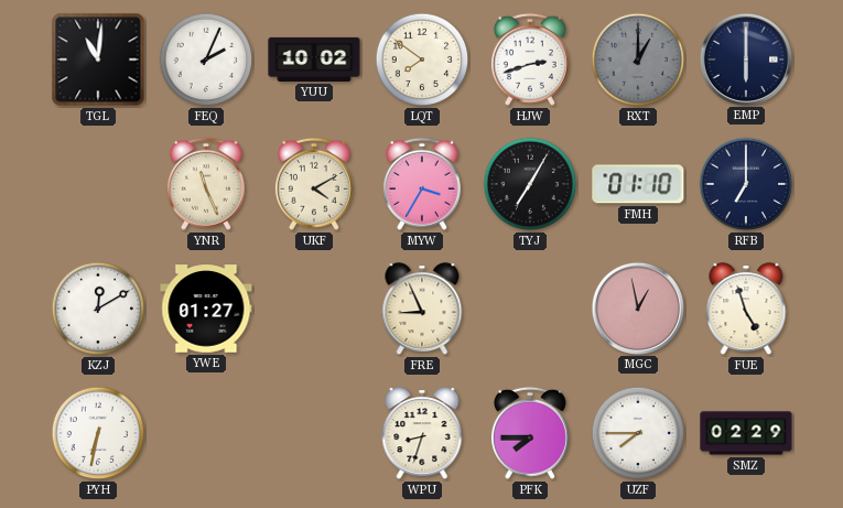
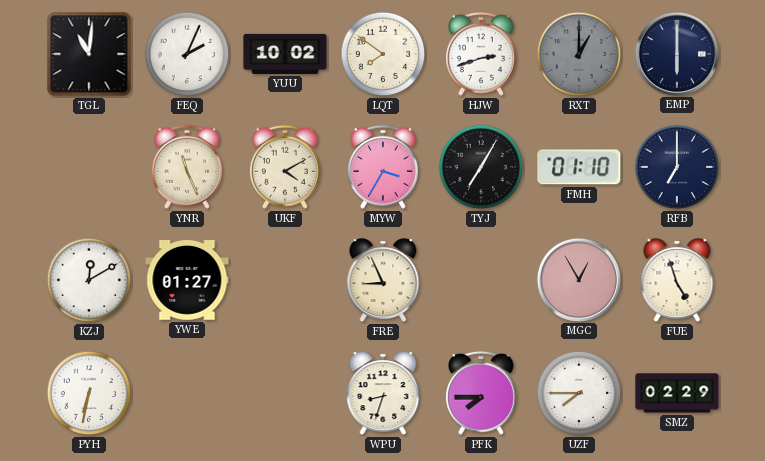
MGC: 12:58 -> 12:55 (578, 279)
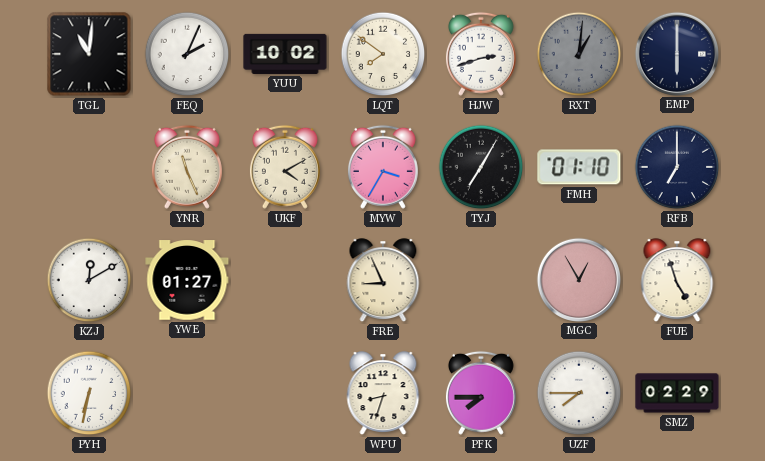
RXT: 1:00 -> 1:01 (579, 54)
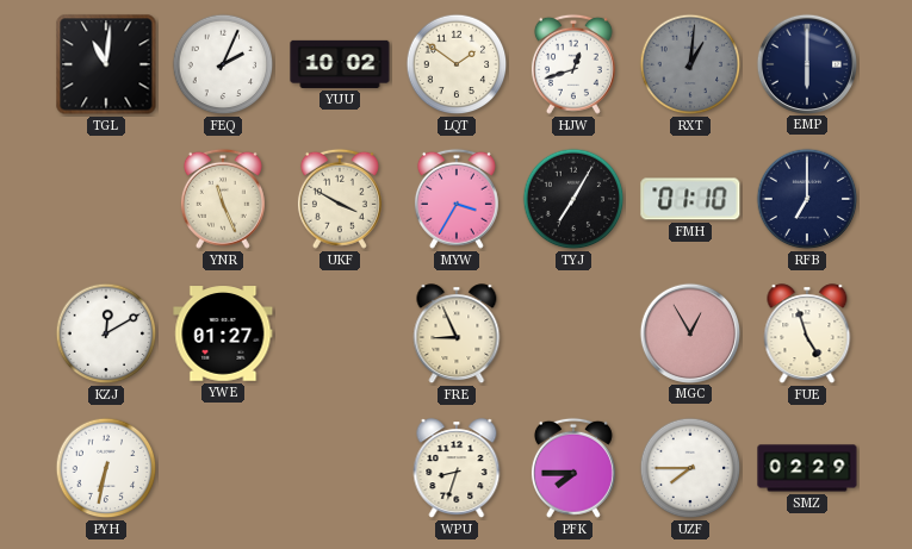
LQT: 7:51 -> 1:51 (457, 64)
HJW: 2:42 -> 12:42 (573, 64)
UKF: 4:10 -> 3:50 (340, 199)
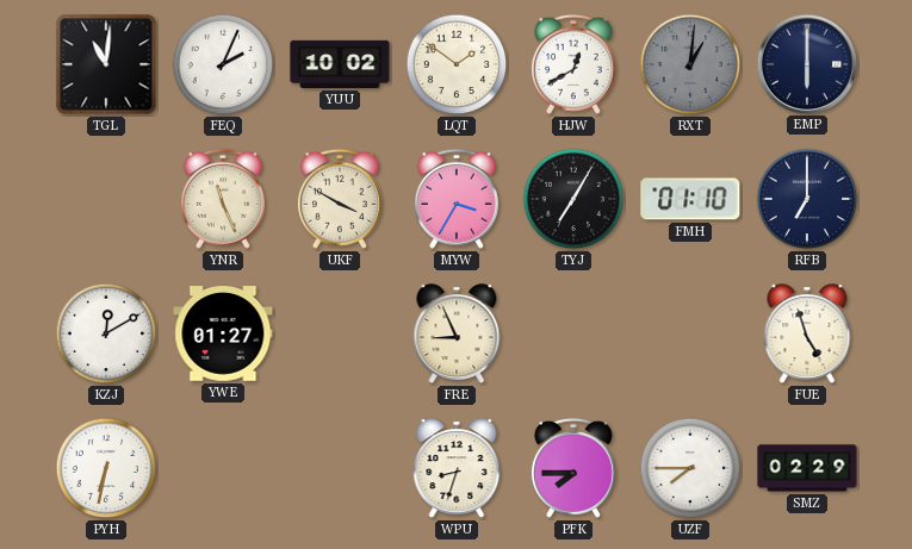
HJW: 12:42 -> 12:40 (573, 64)
MGC: 12:55 -> none (689, 332)
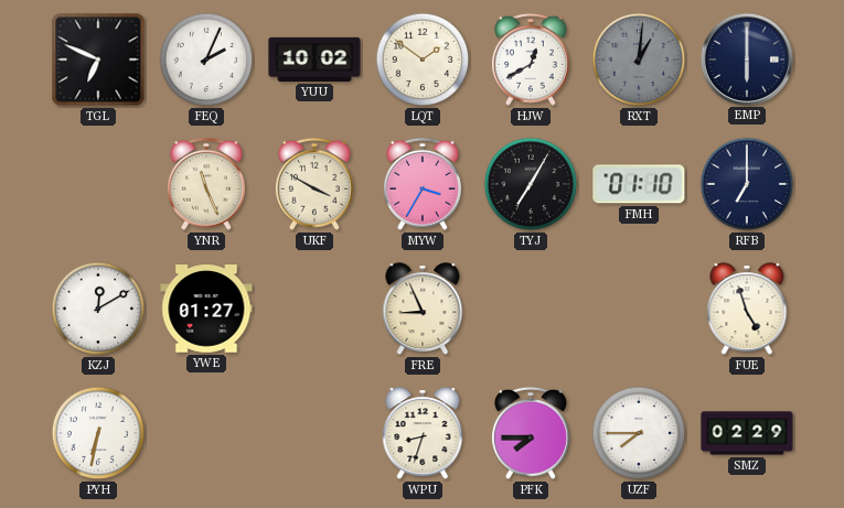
TGL: 11:01 -> 6:49 (98, 60)
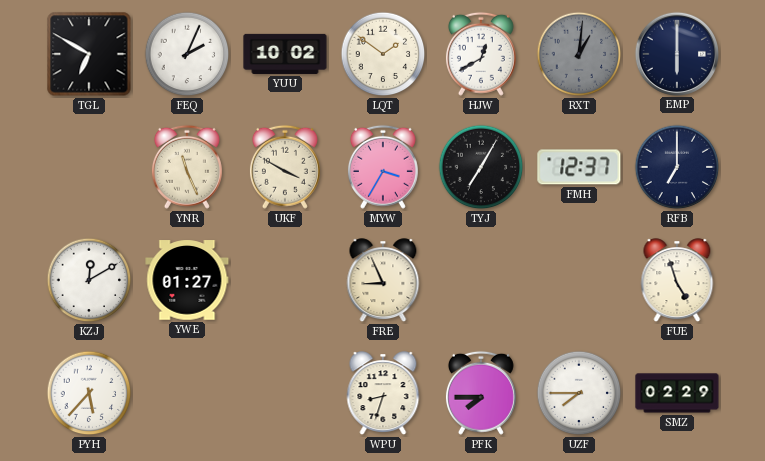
TGL: 6:49 -> 6:50 (89, 54)
FMH: 01:10 -> 12:37 (579, 167)
PYH: 6:32 -> 5:37 (89, 393)
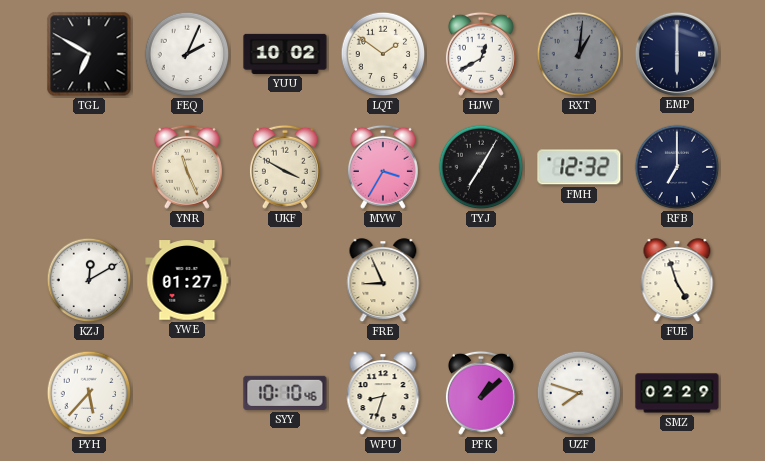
FMH: 12:37 -> 12:32 (579, 167)
SYY: none -> 10:10 (285, 393)
PFK: 7:45 -> 1:08 (481, 393)
UZF: 7:45 -> 7:48 (579, 393)
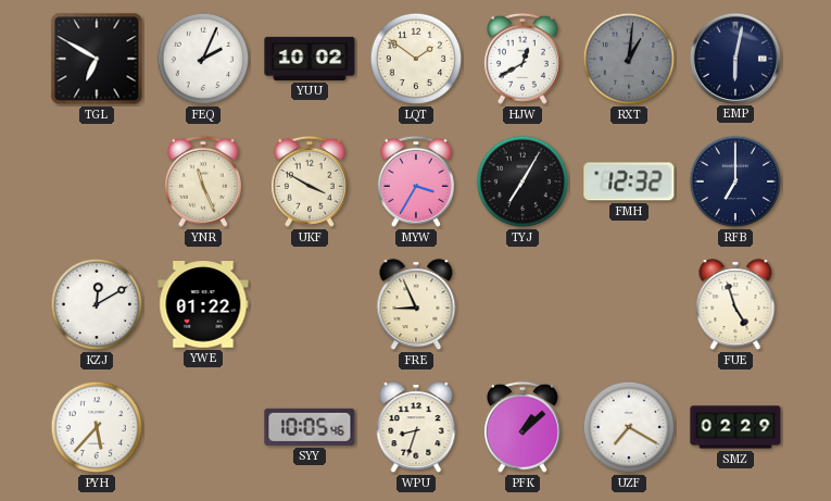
EMP: 6:00 -> 6:02 (734, 58)
YWE: 01:27 -> 01:22 (203, 304)
SYY: 10:10 -> 10:05 (310, 427)
UZF: 7:48 -> 7:20 (629, 427)
